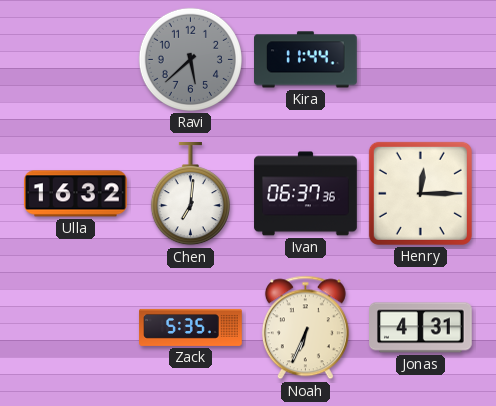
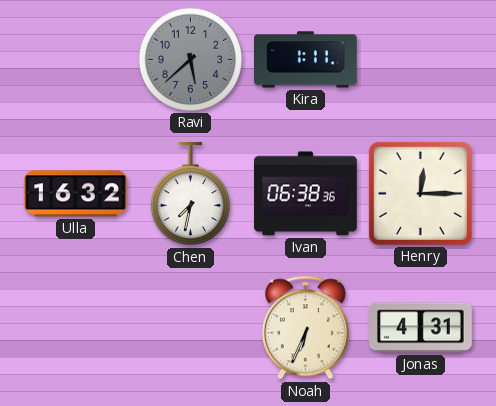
Kira: 11:44 -> 1:11 (306, 60)
Chen: 7:01 -> 7:32 (190, 195)
Ivan: 06:37 -> 06:38 (306, 194)
Zack: 5:35 -> none (191, 327)
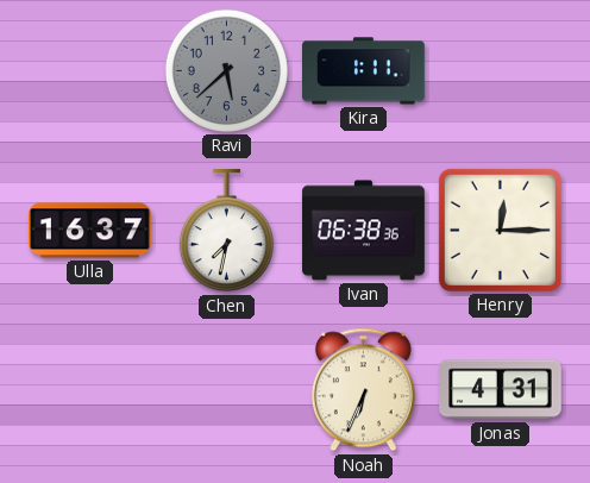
Ulla: 16:32 -> 16:37 (90, 231)
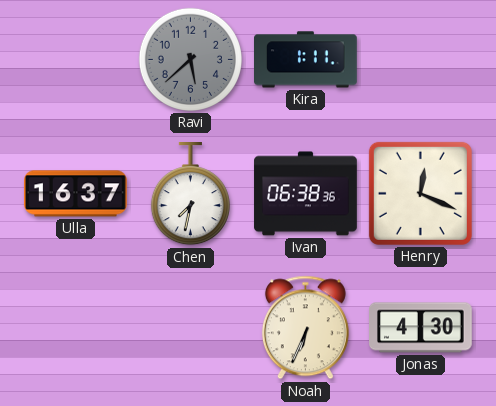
Henry: 12:15 -> 12:19 (420, 193)
Jonas: 4:31 -> 4:30 (421, 328)
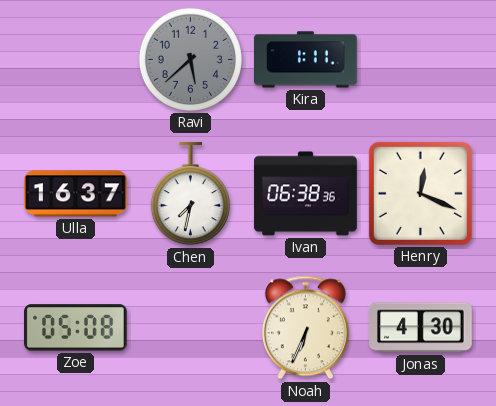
Zoe: none -> 05:08 (76, 328)
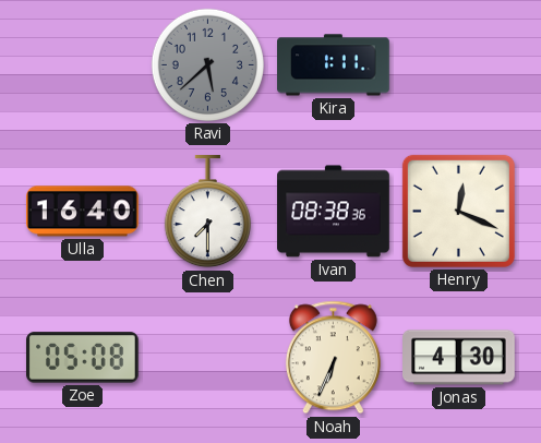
Ulla: 16:37 -> 16:40 (83, 212)
Chen: 7:32 -> 7:30 (207, 213)
Ivan: 06:38 -> 08:38 (334, 212)
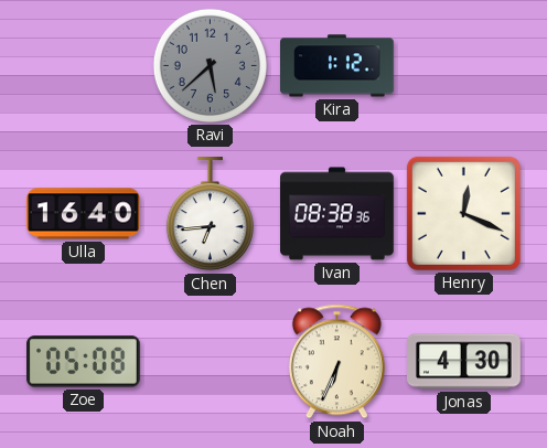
Kira: 1:11 -> 1:12 (337, 66)
Chen: 7:30 -> 6:44 (210, 215)
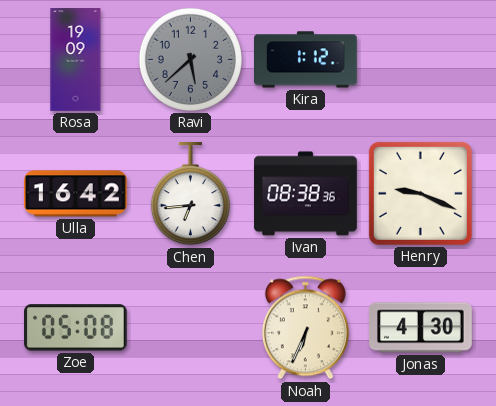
Rosa: none -> 19:09 (76, 60)
Ulla: 16:40 -> 16:42 (76, 194)
Henry: 12:19 -> 9:19 (420, 193)
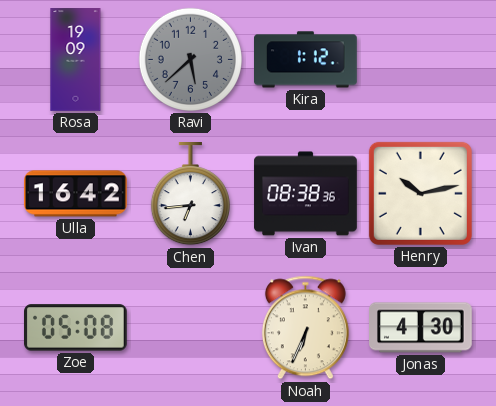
Henry: 9:19 -> 10:13 (420, 193)
